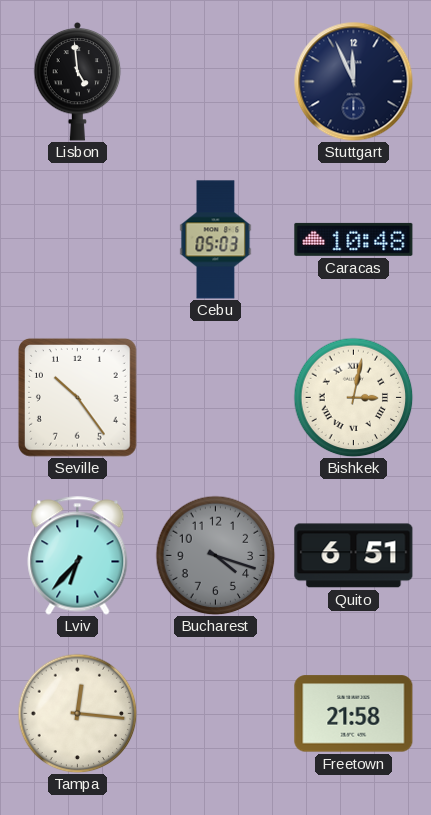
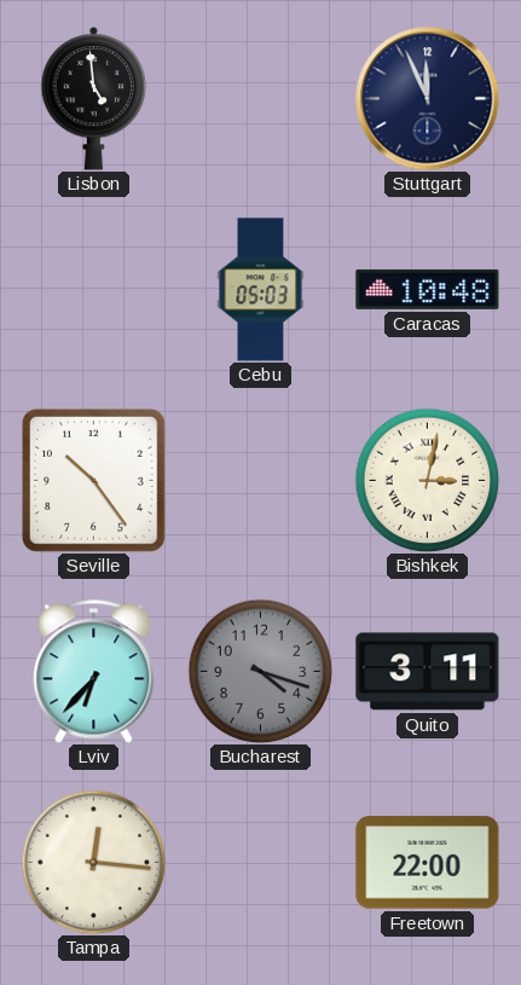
Quito: 6:51 -> 3:11 (428, 672)
Freetown: 21:58 -> 22:00 (428, 863)
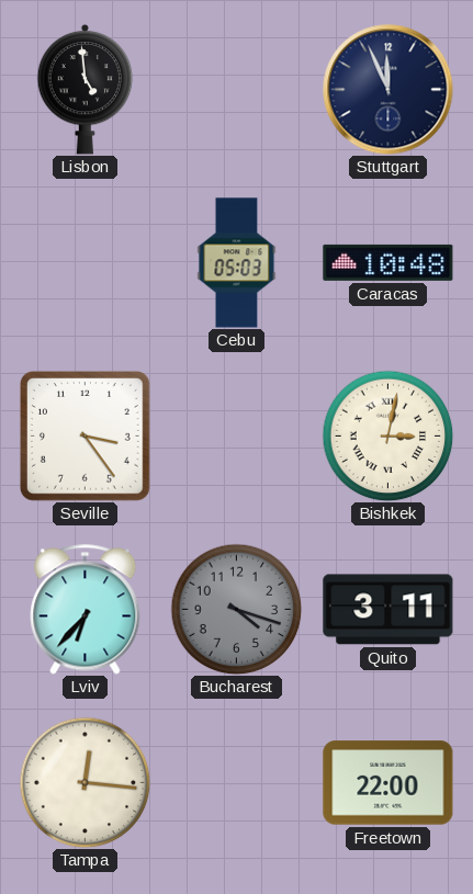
Seville: 10:24 -> 3:24 (85, 435)
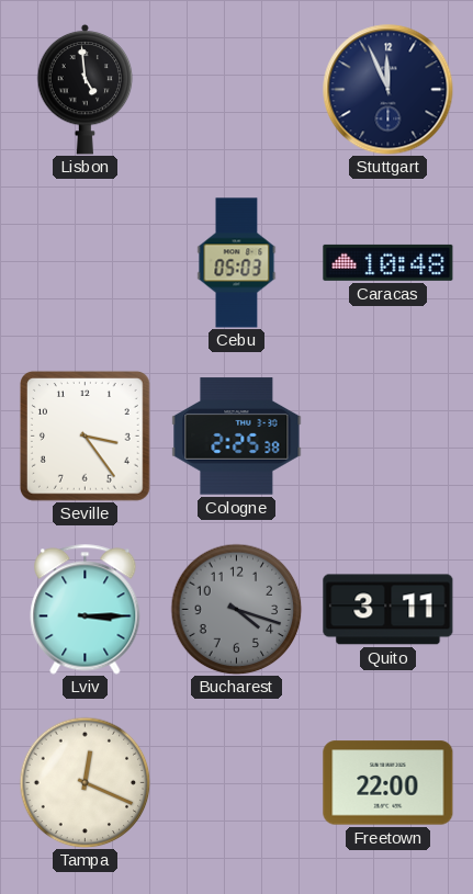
Cologne: none -> 2:25 (237, 437)
Bishkek: 3:02 -> none (387, 435)
Lviv: 6:37 -> 3:15 (86, 610)
Tampa: 12:16 -> 12:19 (85, 782)
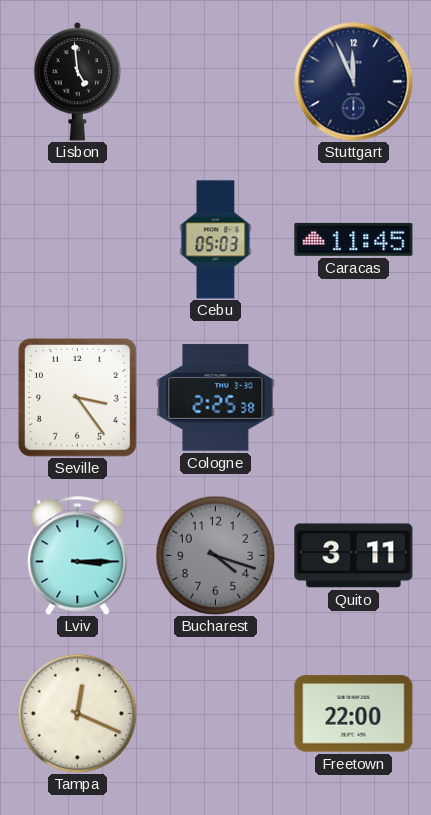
Caracas: 10:48 -> 11:45 (354, 239)
